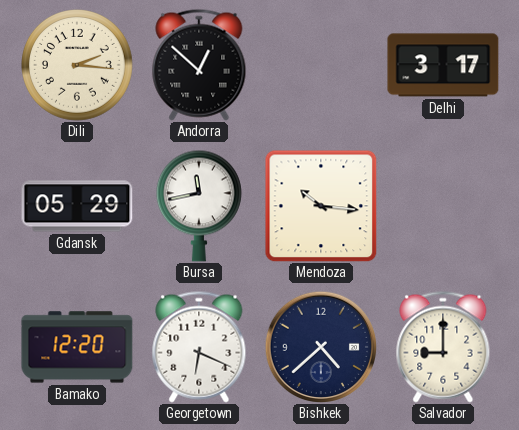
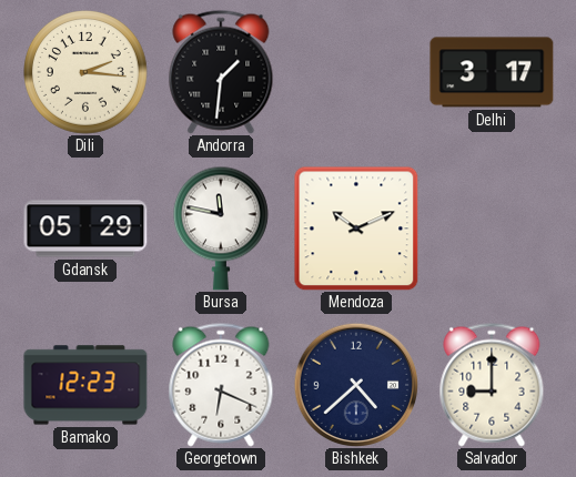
Andorra: 12:52 -> 1:31 (221, 72)
Bursa: 11:43 -> 11:47 (221, 229)
Mendoza: 10:16 -> 10:11 (356, 229)
Bamako: 12:20 -> 12:23 (85, 385)
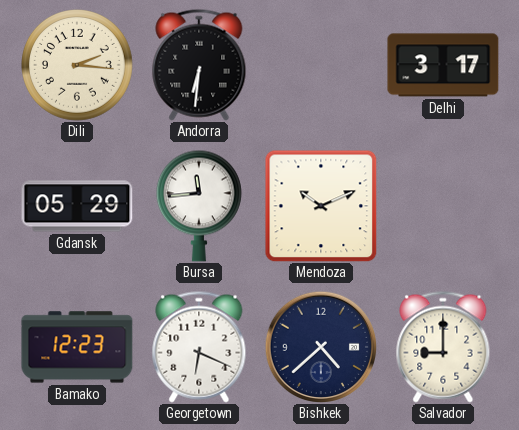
Andorra: 1:31 -> 6:31 (199, 65)
Bursa: 11:47 -> 11:44 (199, 206)
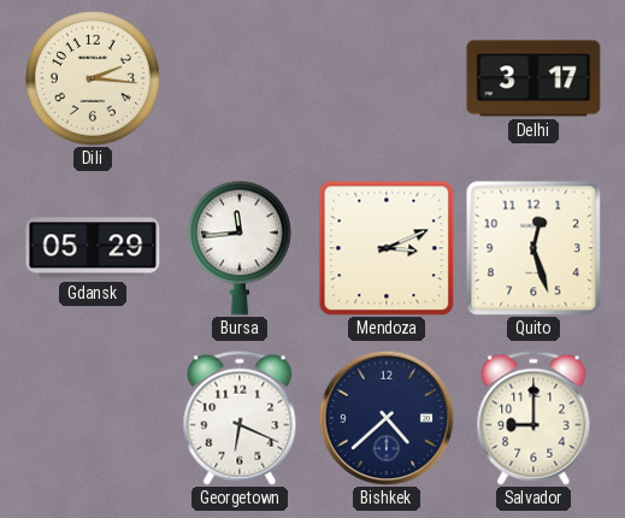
Andorra: 6:31 -> none (199, 65)
Mendoza: 10:11 -> 3:11 (387, 248)
Quito: none -> 12:27 (533, 248)
Bamako: 12:23 -> none (77, 347)
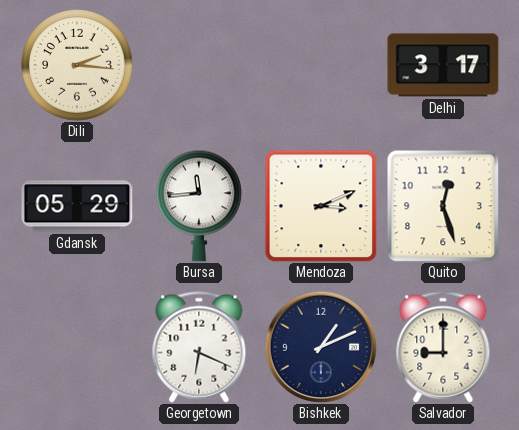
Bishkek: 4:38 -> 1:11 (320, 346)
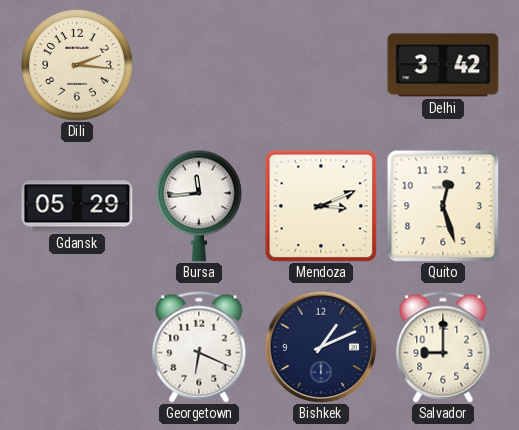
Delhi: 3:17 -> 3:42 (443, 65)
